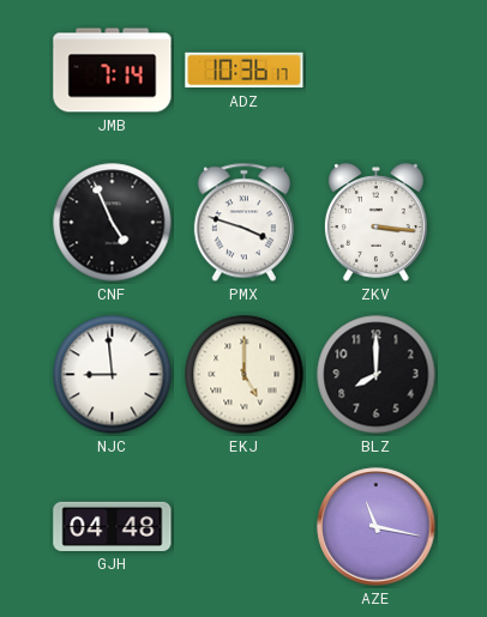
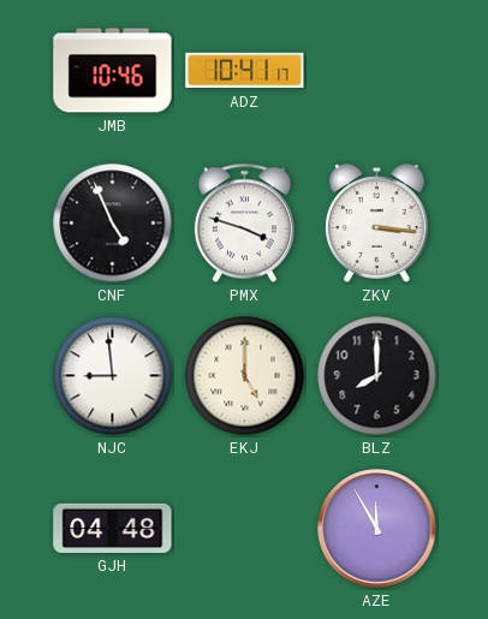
JMB: 7:14 -> 10:46 (113, 71)
ADZ: 10:36 -> 10:41 (245, 71)
AZE: 11:17 -> 11:55 (377, 529)
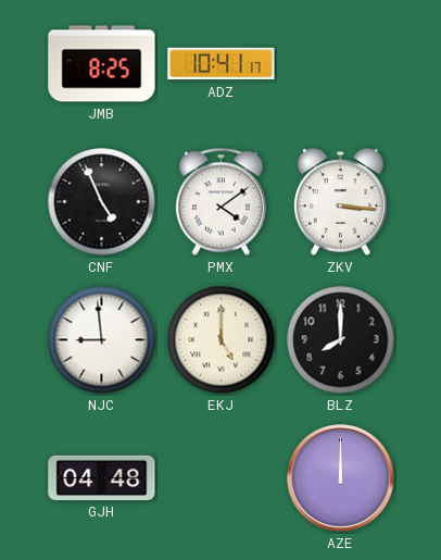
JMB: 10:46 -> 8:25 (102, 64)
PMX: 3:48 -> 4:09 (220, 202)
AZE: 11:55 -> 12:00 (341, 478)
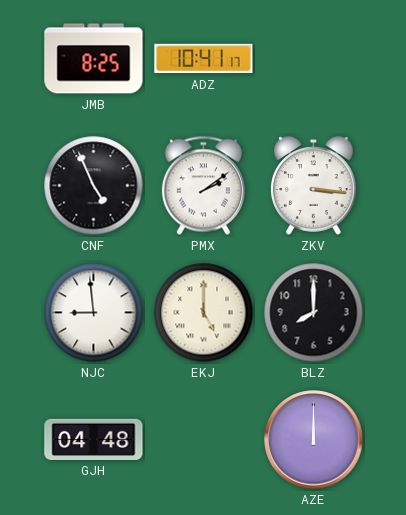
PMX: 4:09 -> 2:09 (203, 186)
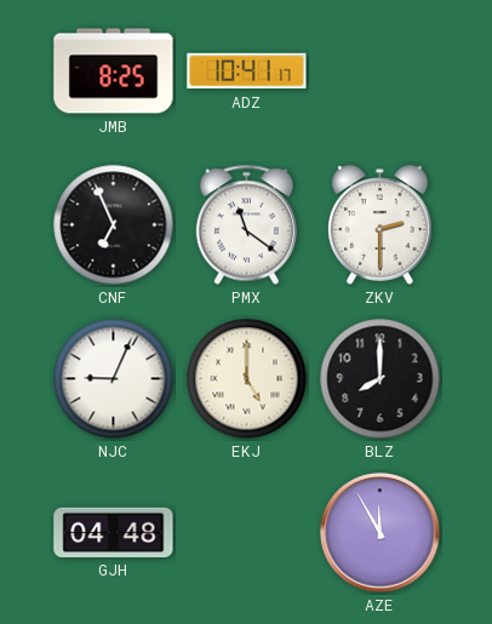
CNF: 4:56 -> 6:56 (114, 225)
PMX: 2:09 -> 11:21 (246, 225)
ZKV: 3:16 -> 2:30 (381, 225)
NJC: 8:59 -> 9:04 (114, 379)
AZE: 12:00 -> 11:55 (381, 533)
